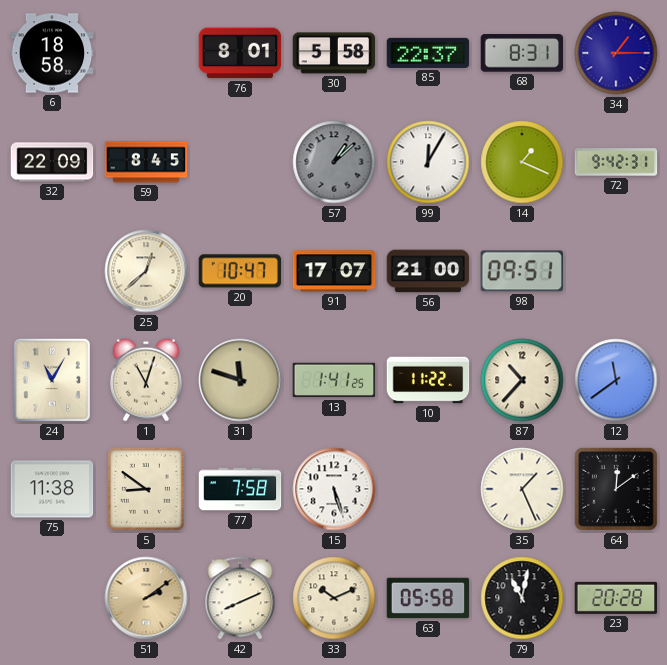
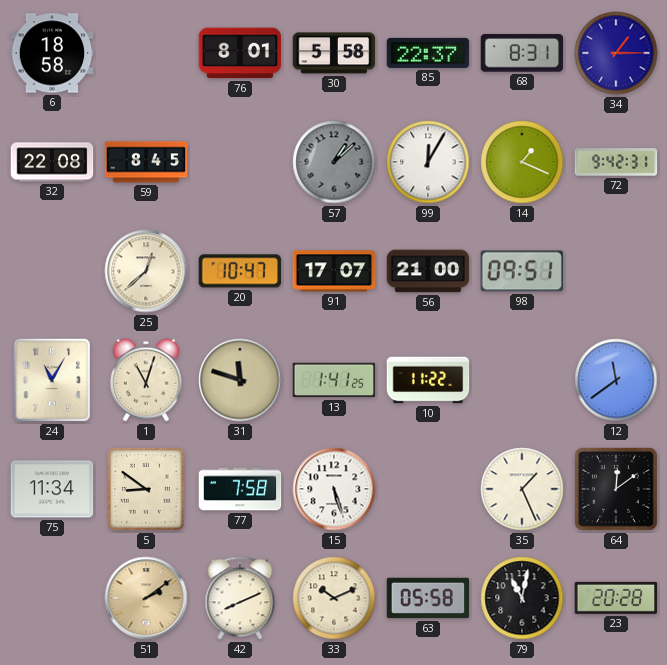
32: 22:09 -> 22:08 (52, 162)
87: 10:37 -> none (522, 380)
75: 11:38 -> 11:34 (52, 489)
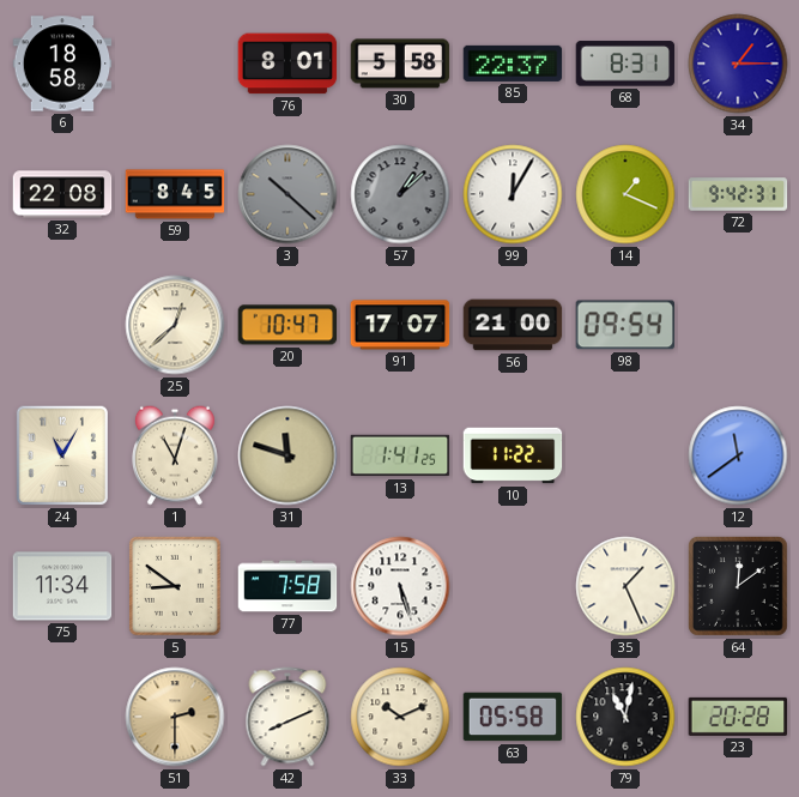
3: none -> 10:22 (287, 194)
98: 09:51 -> 09:54 (625, 325)
51: 2:09 -> 2:30 (175, 717)
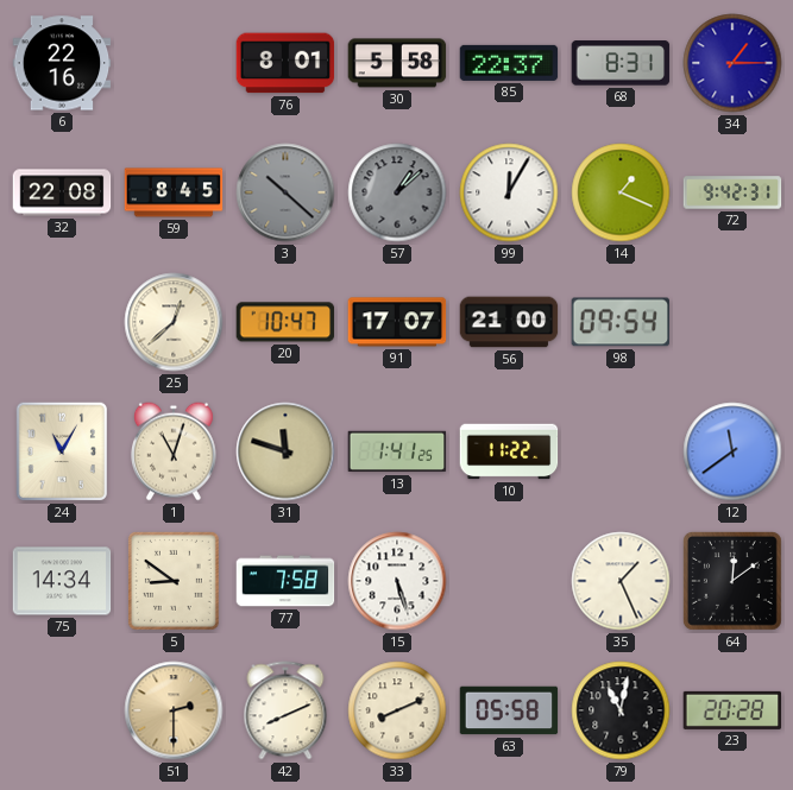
6: 18:58 -> 22:16 (62, 63)
75: 11:34 -> 14:34 (62, 581)
33: 10:11 -> 8:11 (397, 710)
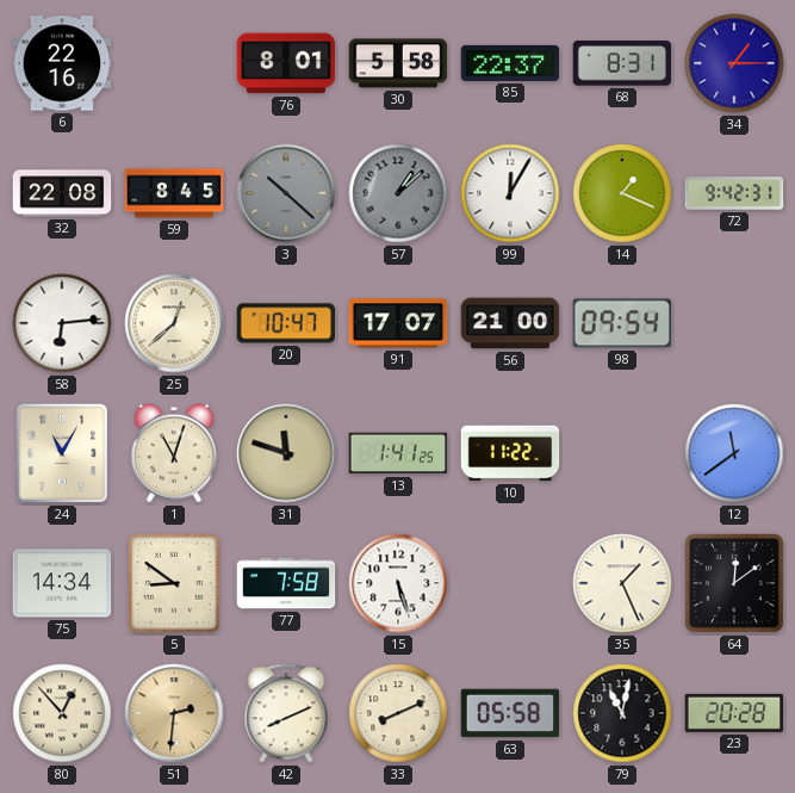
58: none -> 6:14 (62, 323)
80: none -> 12:53 (62, 713)
51: 2:30 -> 2:31 (174, 713)
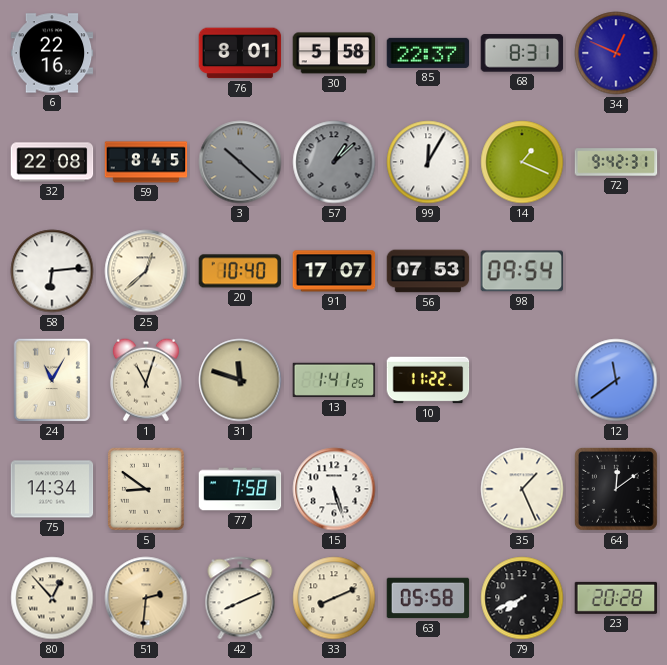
34: 1:15 -> 12:49 (616, 53)
20: 10:47 -> 10:40 (240, 271)
56: 21:00 -> 07:53 (428, 271)
79: 11:02 -> 7:41 (522, 598)
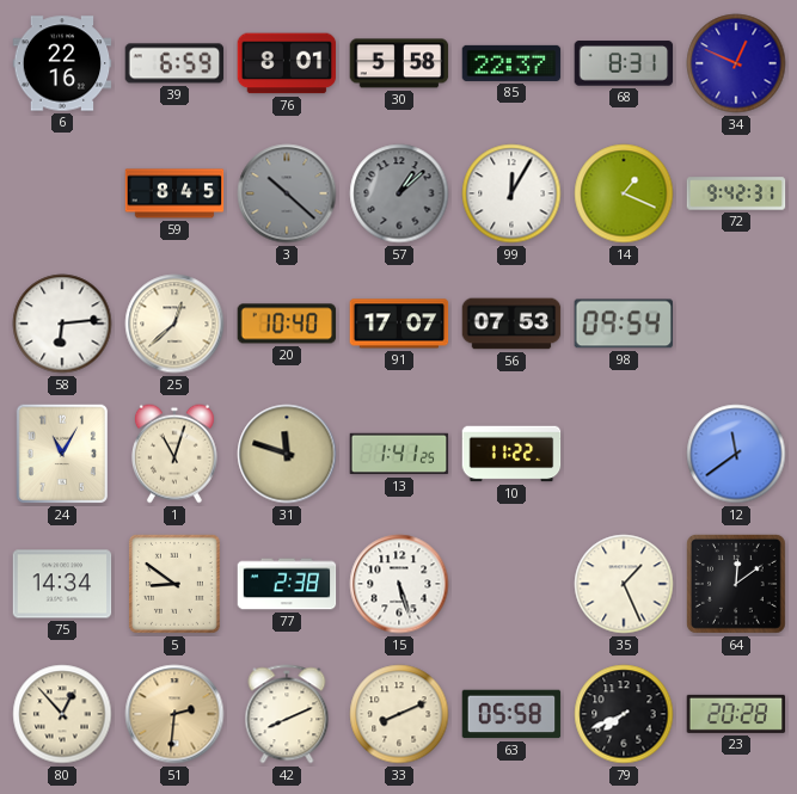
39: none -> 6:59 (174, 63)
32: 22:08 -> none (52, 162)
77: 7:58 -> 2:38 (287, 584)
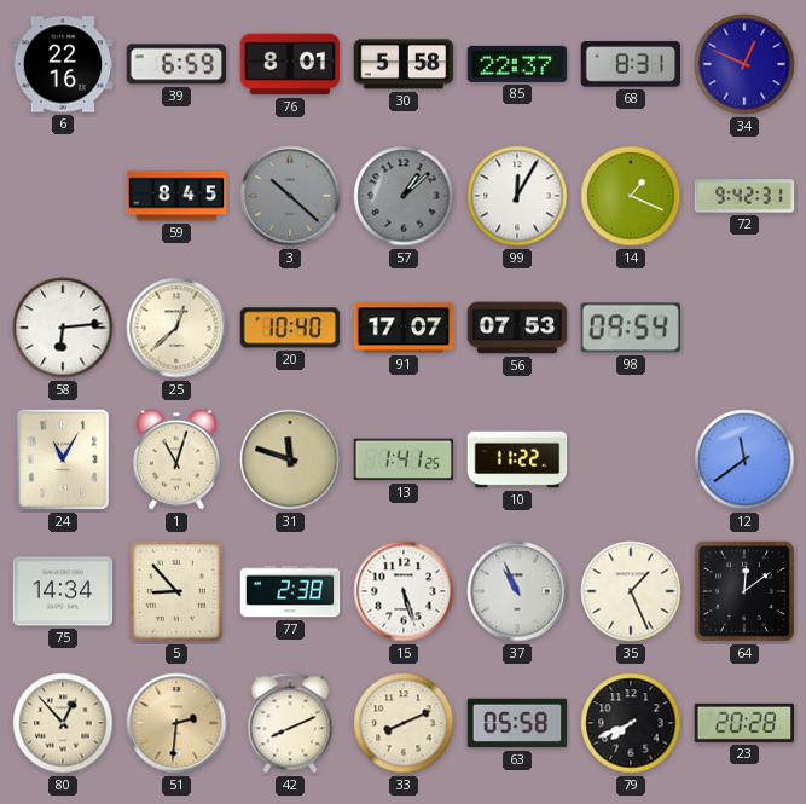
5: 8:51 -> 8:53 (176, 591)
37: none -> 10:56 (517, 591)
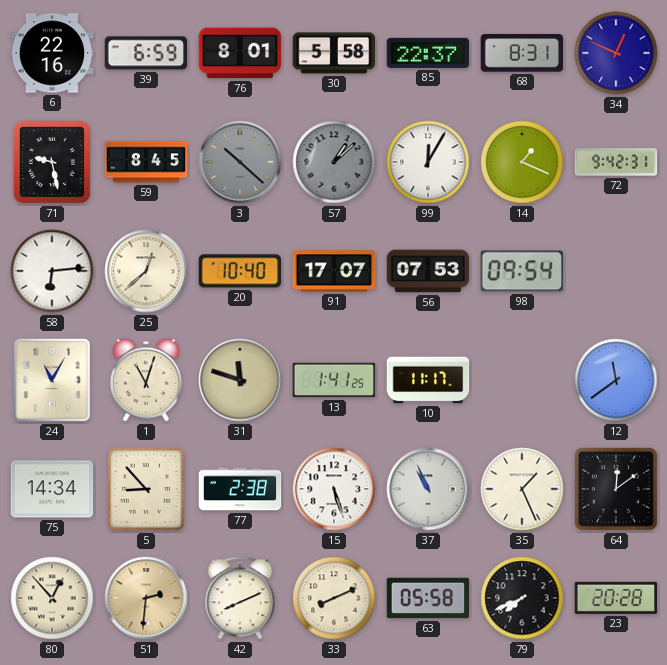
71: none -> 9:28 (52, 162)
10: 11:22 -> 11:17 (428, 380)
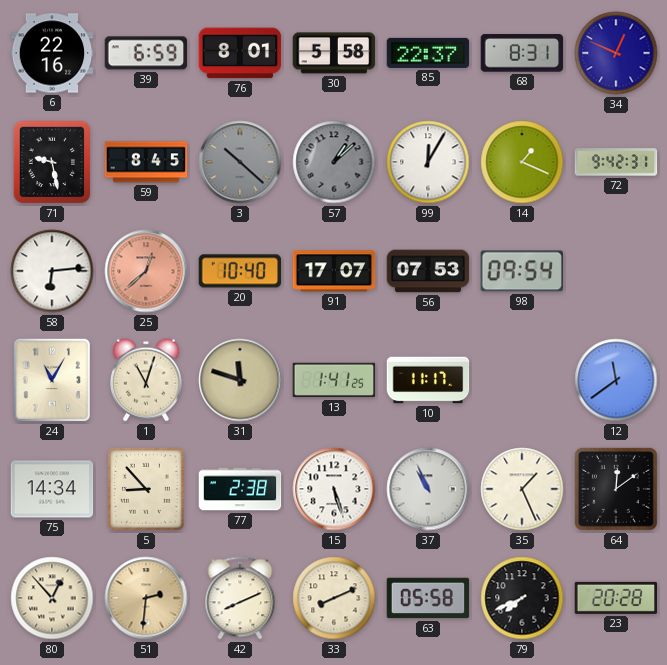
25 dial: cream -> salmon (146, 271)
